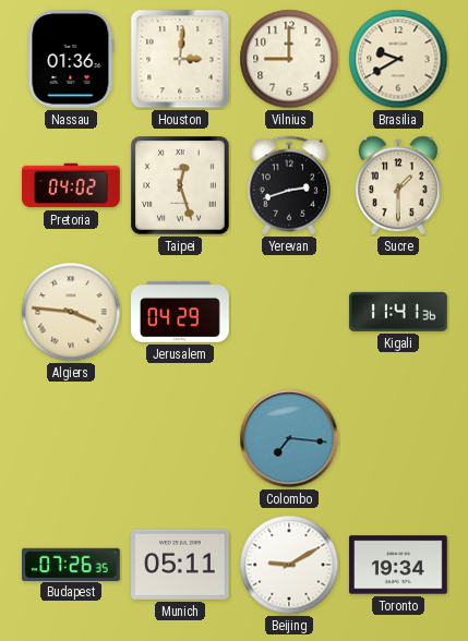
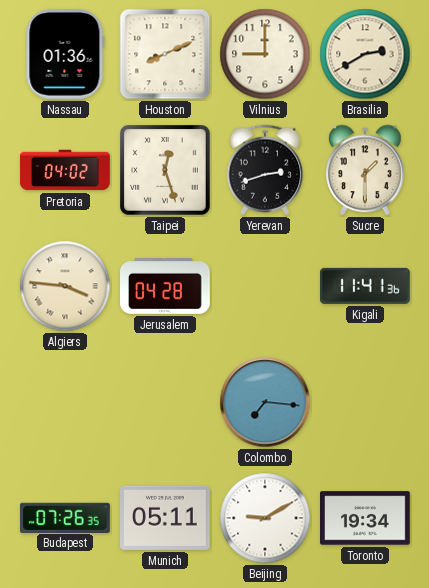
Houston: 3:01 -> 8:11 (165, 54)
Brasilia: 9:40 -> 2:40 (365, 54)
Jerusalem: 04:29 -> 04:28 (166, 287)
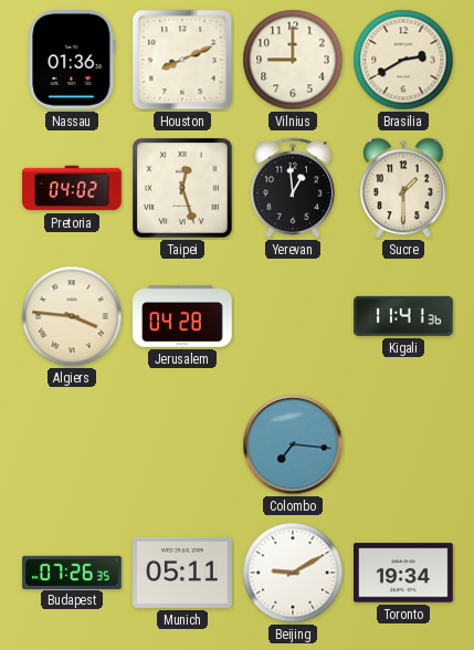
Yerevan: 2:42 -> 12:59 (292, 188)
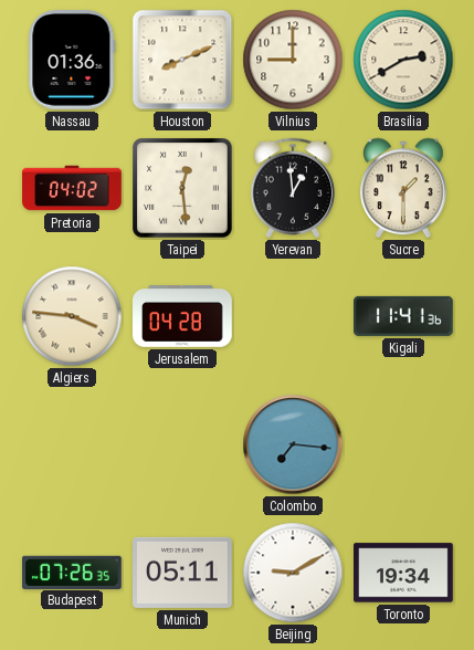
Taipei: 12:27 -> 12:29 (183, 189)
